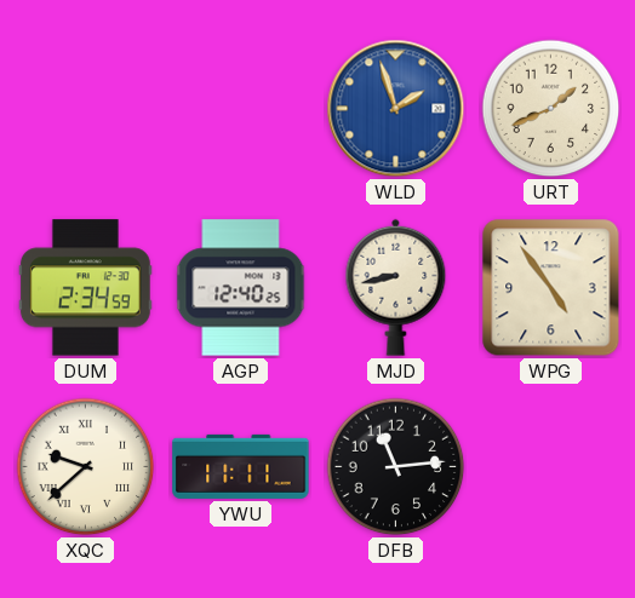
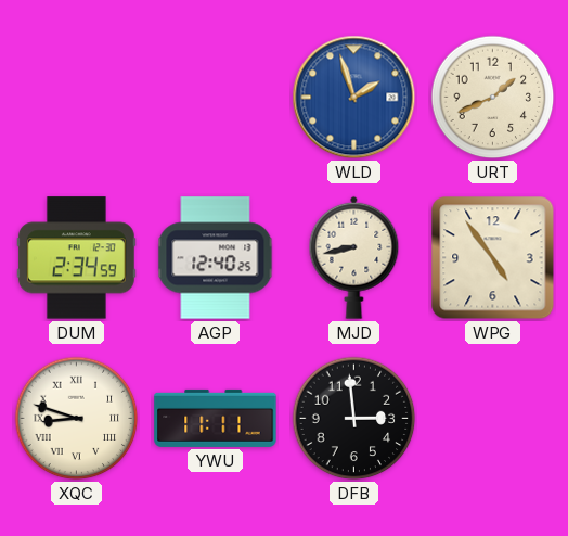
XQC: 9:38 -> 8:48 (77, 419)
DFB: 11:14 -> 2:59 (354, 419)
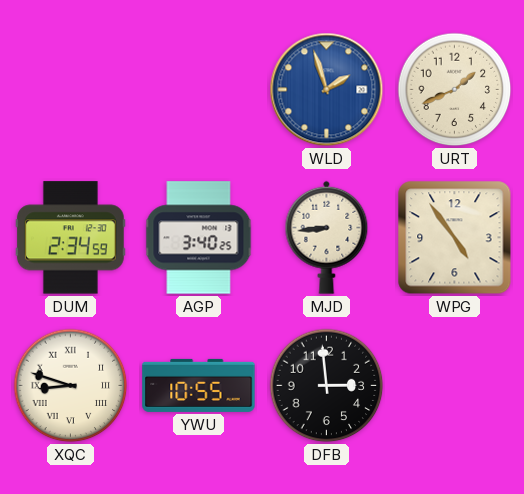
AGP: 12:40 -> 3:40 (199, 238)
MJD: 8:43 -> 8:44 (327, 237)
YWU: 11:11 -> 10:55 (199, 385)
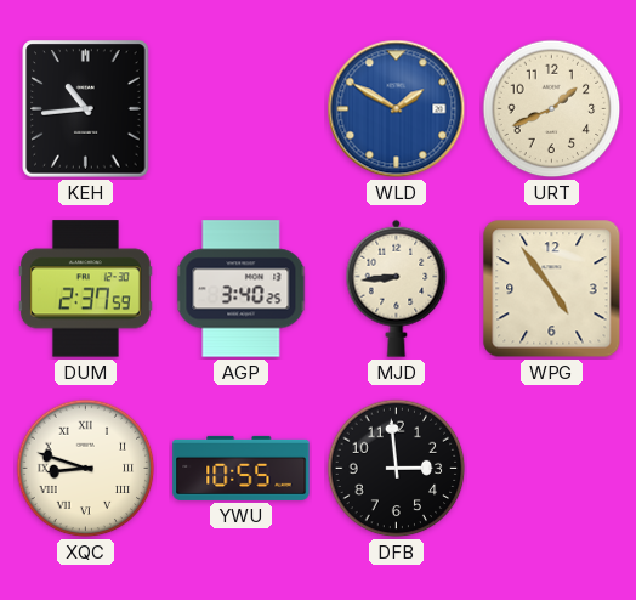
KEH: none -> 10:44 (86, 109)
WLD: 1:57 -> 1:50 (397, 109)
DUM: 2:34 -> 2:37 (85, 289)
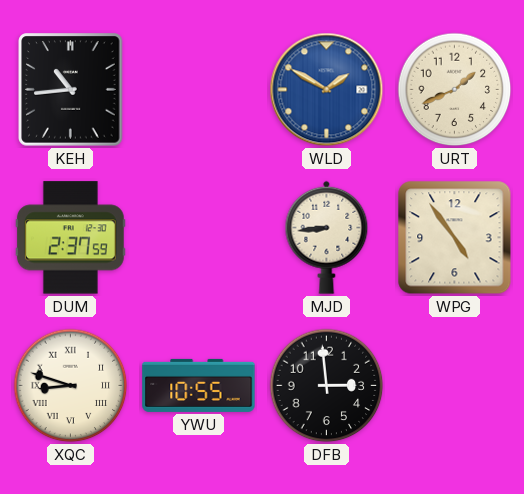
AGP: 3:40 -> none (242, 289)
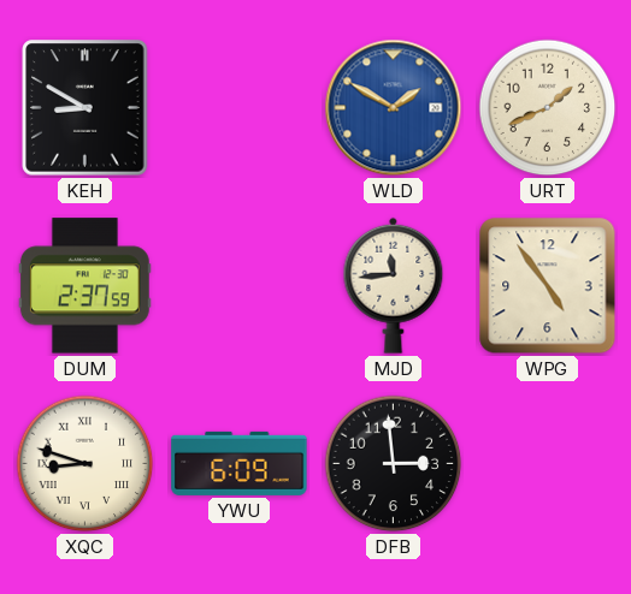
KEH: 10:44 -> 8:50 (85, 108)
MJD: 8:44 -> 11:44 (394, 285)
YWU: 10:55 -> 6:09 (240, 463)
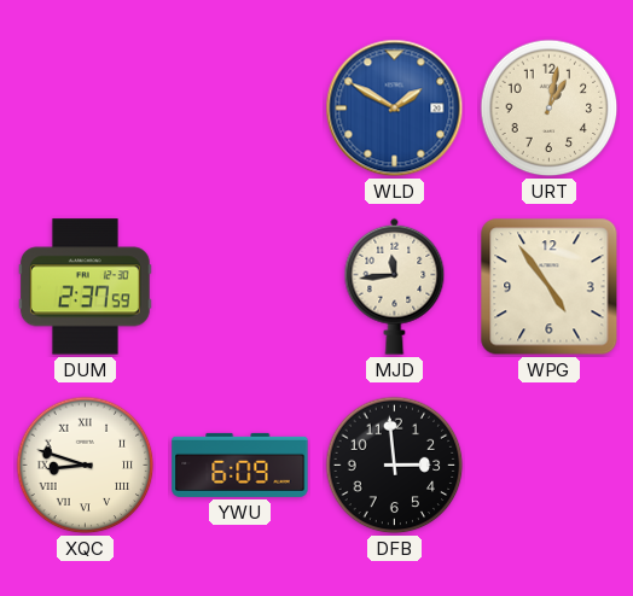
KEH: 8:50 -> none (85, 108)
URT: 1:41 -> 1:02 (550, 109)
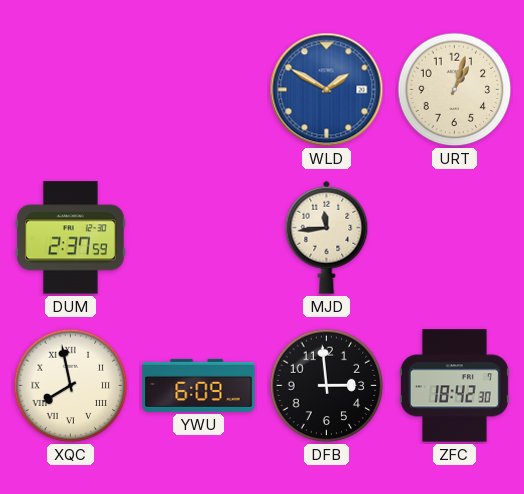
URT: 1:02 -> 1:03 (455, 90)
WPG: 4:54 -> none (550, 287)
XQC: 8:48 -> 7:58 (71, 386)
ZFC: none -> 18:42 (454, 386)
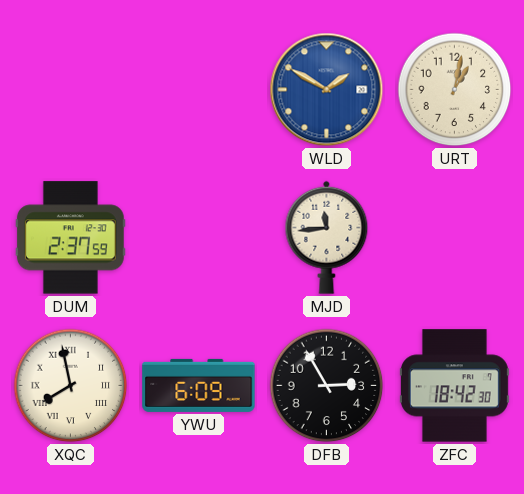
URT: 1:03 -> 1:02 (455, 90)
DFB: 2:59 -> 2:55 (327, 386)
